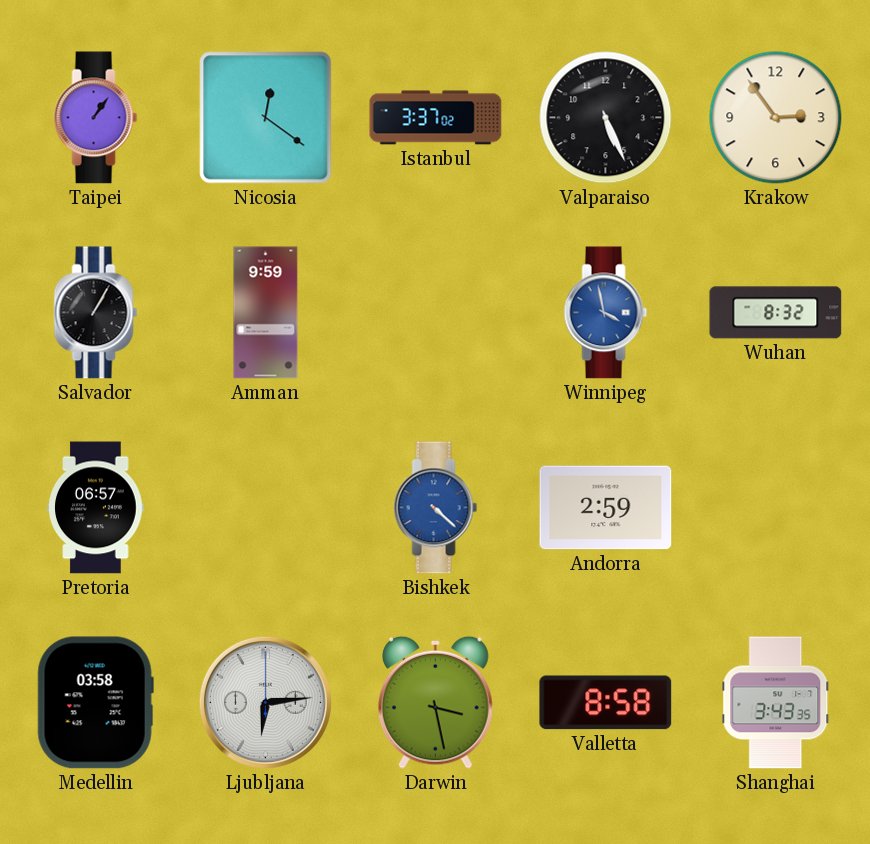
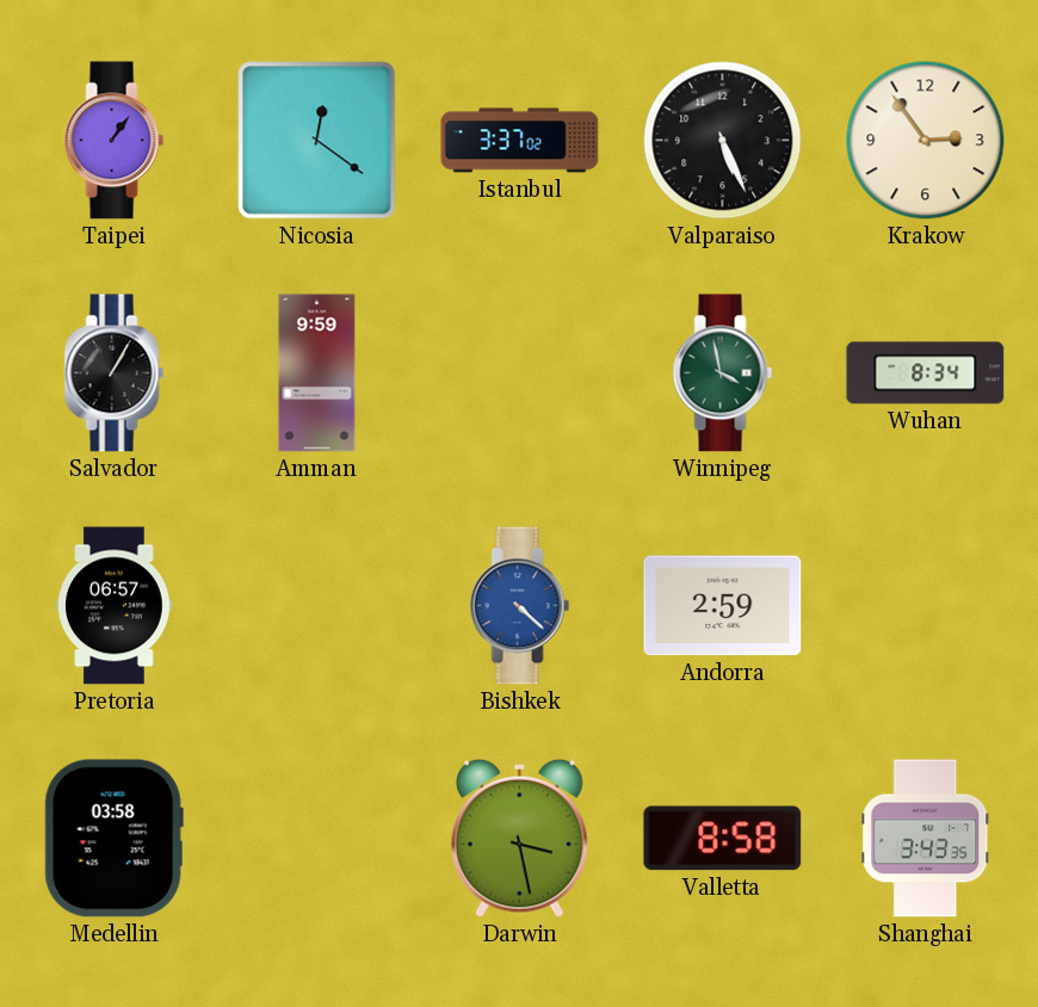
Winnipeg dial: blue -> green (723, 373)
Wuhan: 8:32 -> 8:34 (926, 373)
Ljubljana: 6:14 -> none (265, 702)
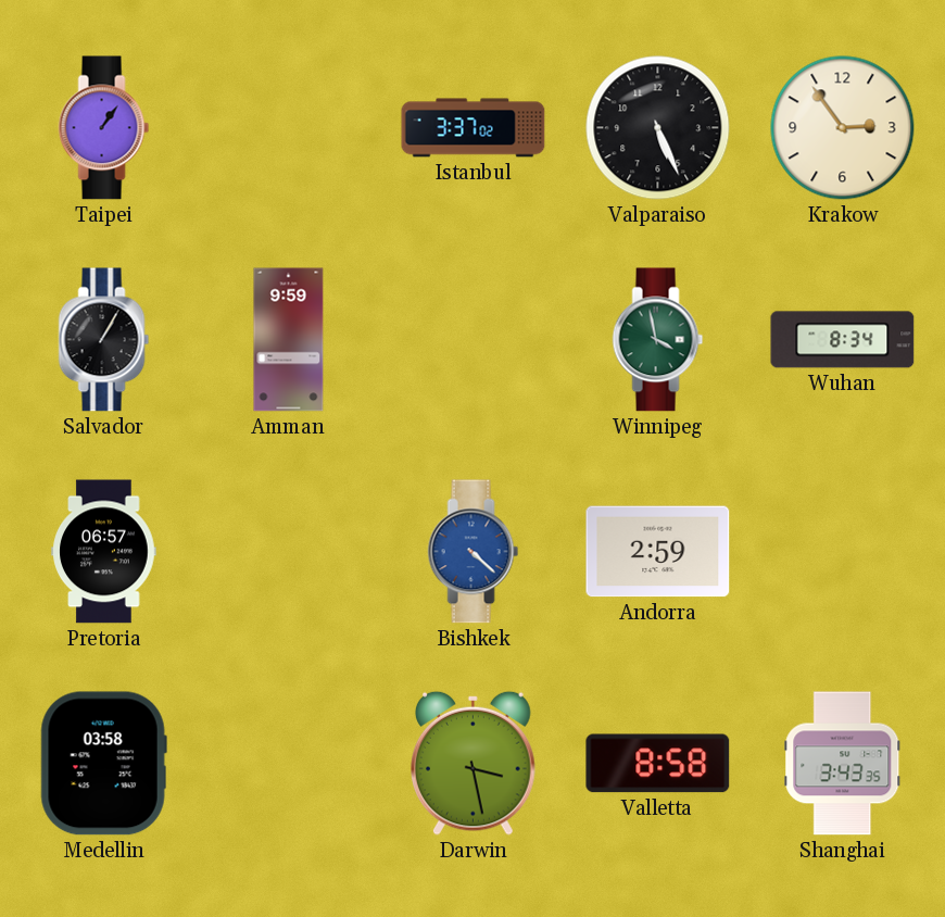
Nicosia: 12:21 -> none (317, 141)
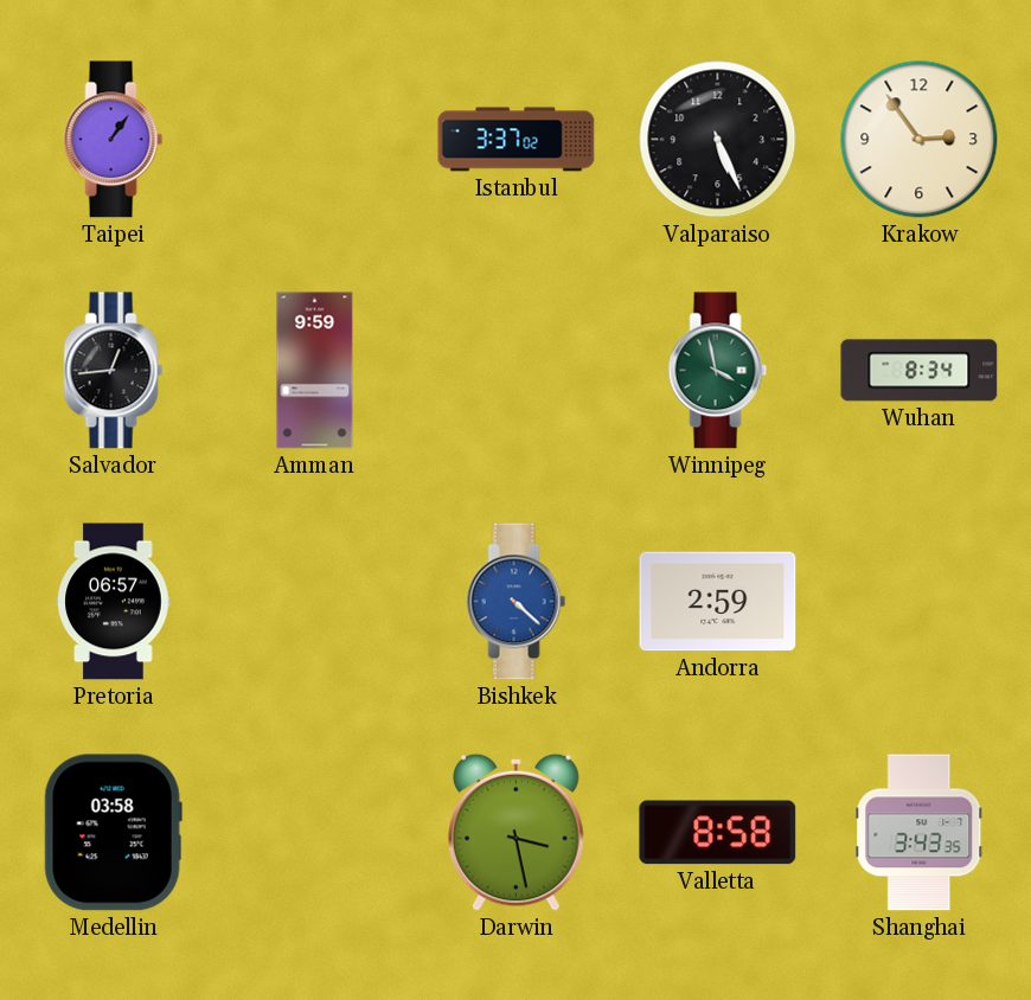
Salvador: 1:05 -> 12:44 (114, 371)
